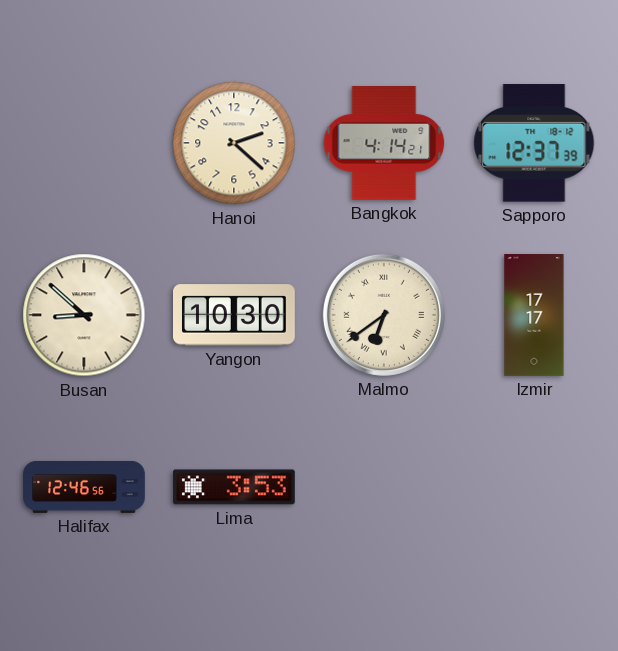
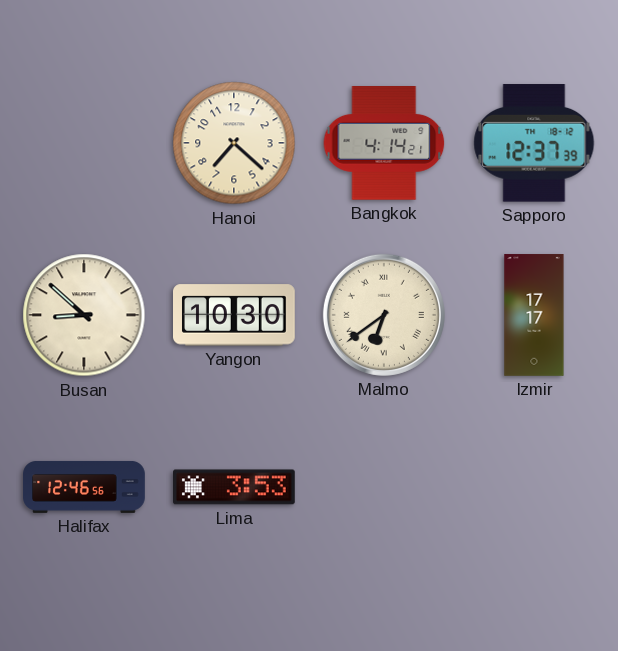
Hanoi: 2:22 -> 7:22 (234, 143)
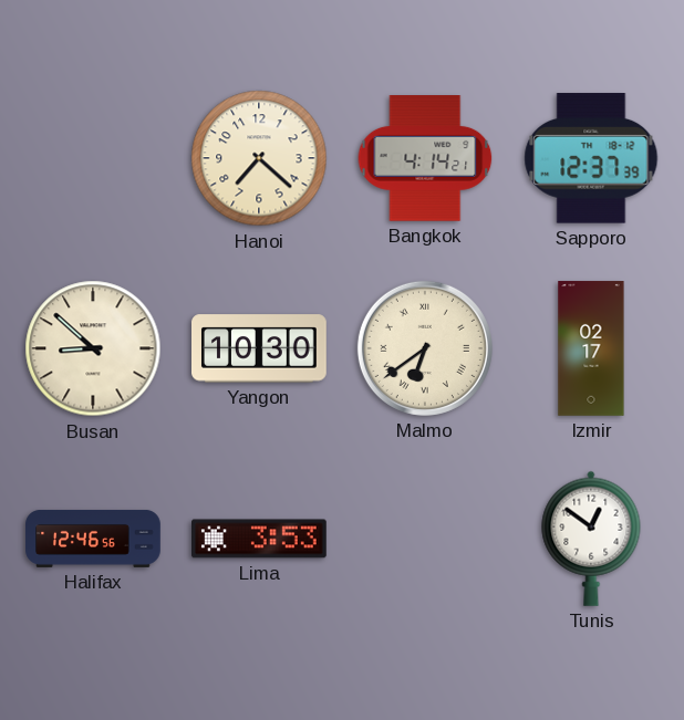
Izmir: 17:17 -> 02:17 (591, 348)
Tunis: none -> 12:51 (591, 539)
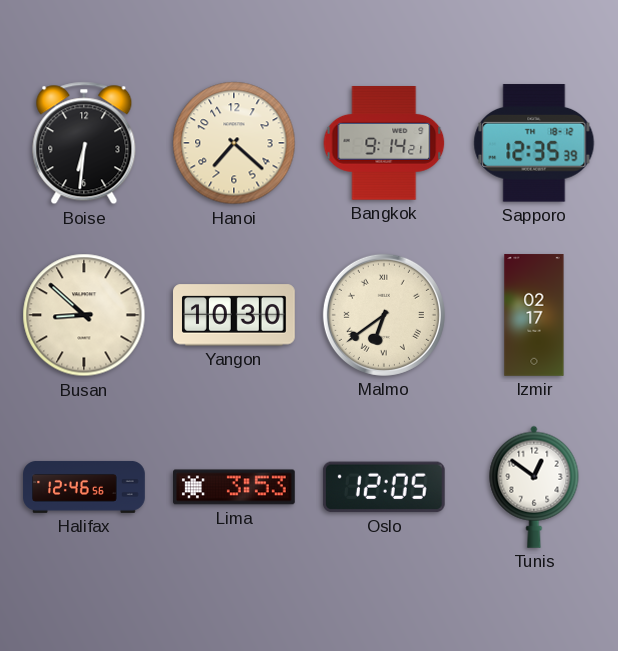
Boise: none -> 6:31 (84, 143)
Bangkok: 4:14 -> 9:14 (384, 144)
Sapporo: 12:37 -> 12:35 (534, 143)
Oslo: none -> 12:05 (384, 487)
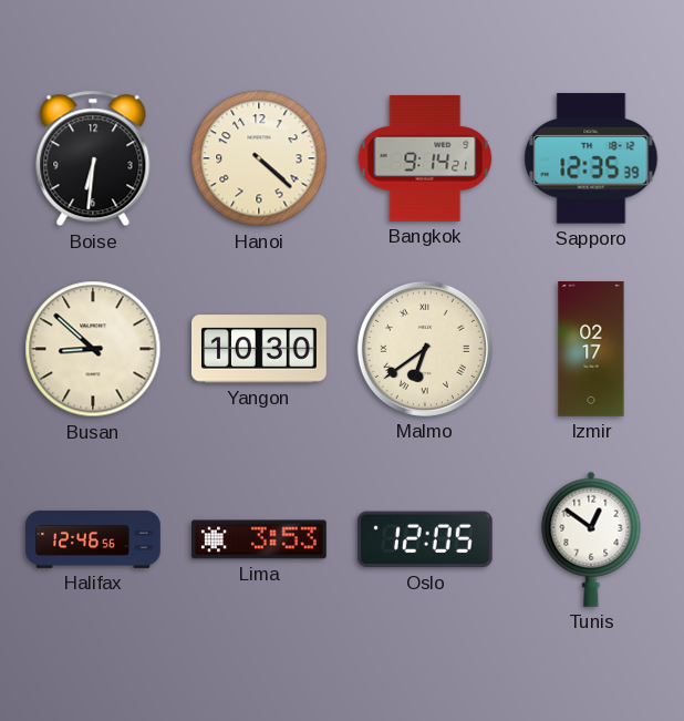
Hanoi: 7:22 -> 4:22 (259, 158)
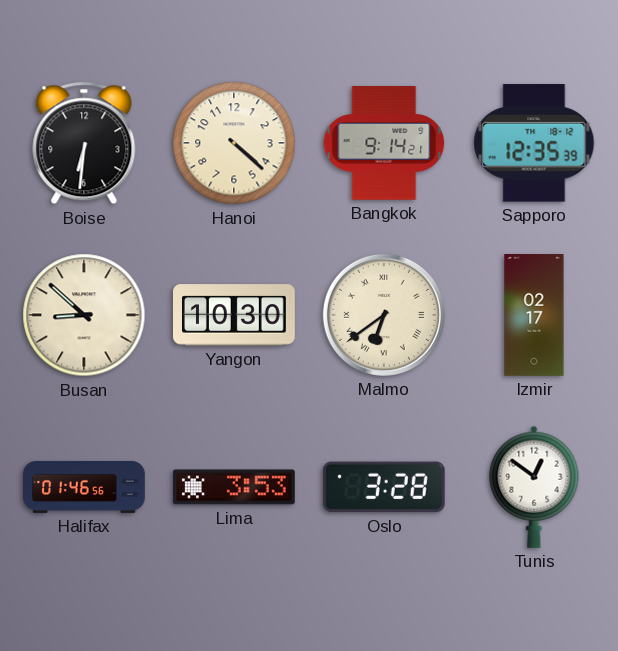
Halifax: 12:46 -> 01:46 (84, 487)
Oslo: 12:05 -> 3:28 (384, 487)
